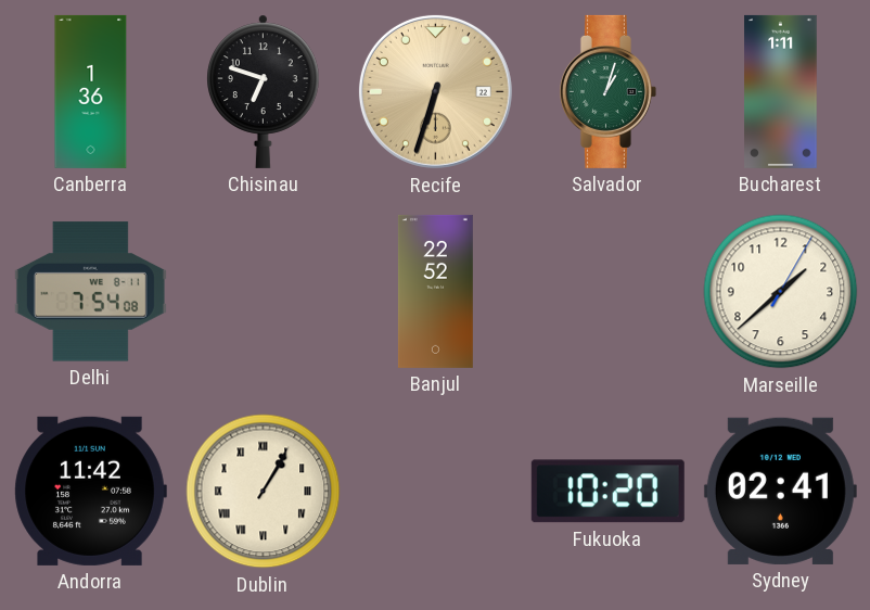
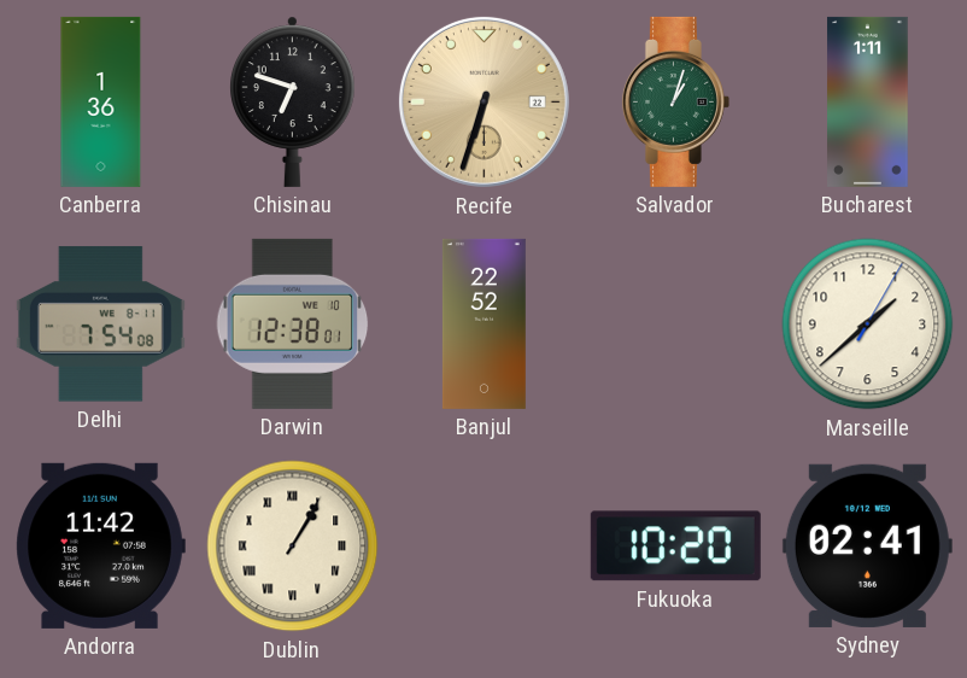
Darwin: none -> 12:38 (293, 323)
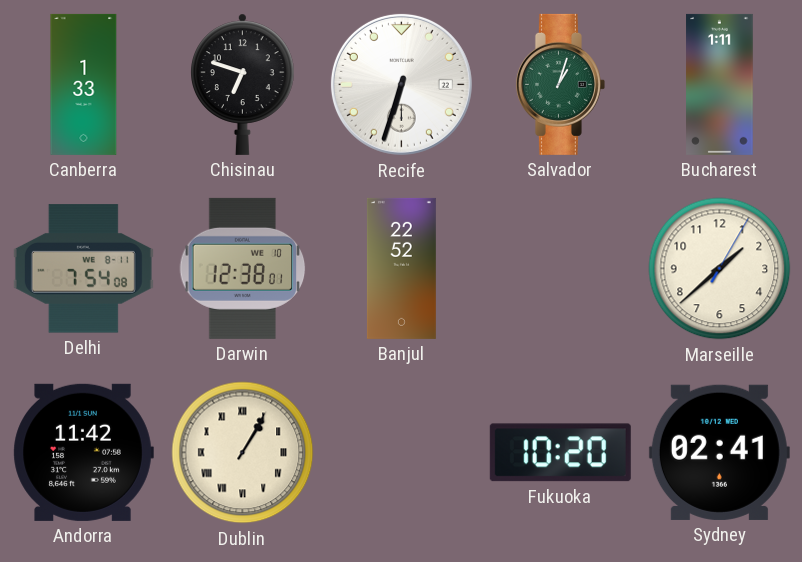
Canberra: 1:36 -> 1:33 (84, 84)
Recife dial: champagne -> white (401, 84)
